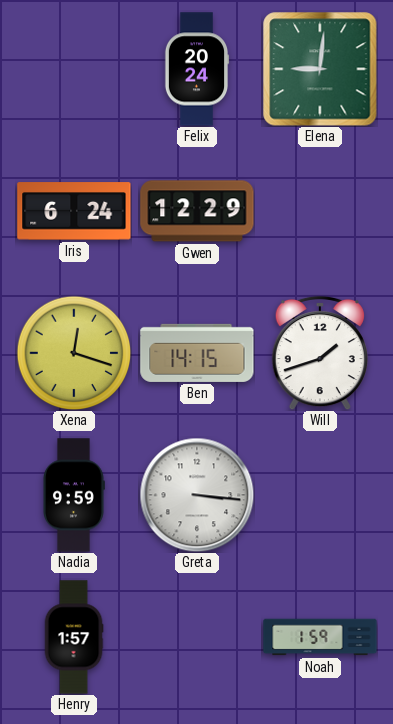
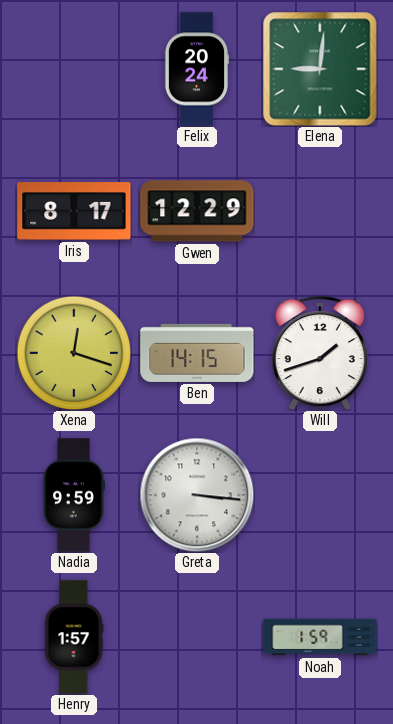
Iris: 6:24 -> 8:17 (74, 211)
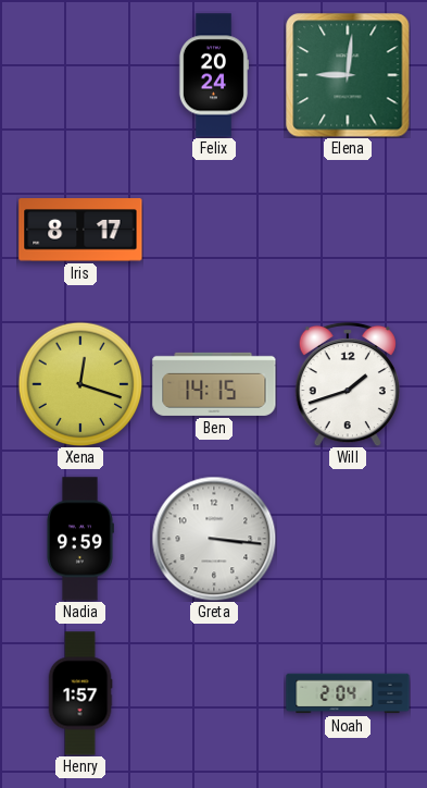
Gwen: 12:29 -> none (197, 211)
Noah: 1:59 -> 2:04 (348, 693)
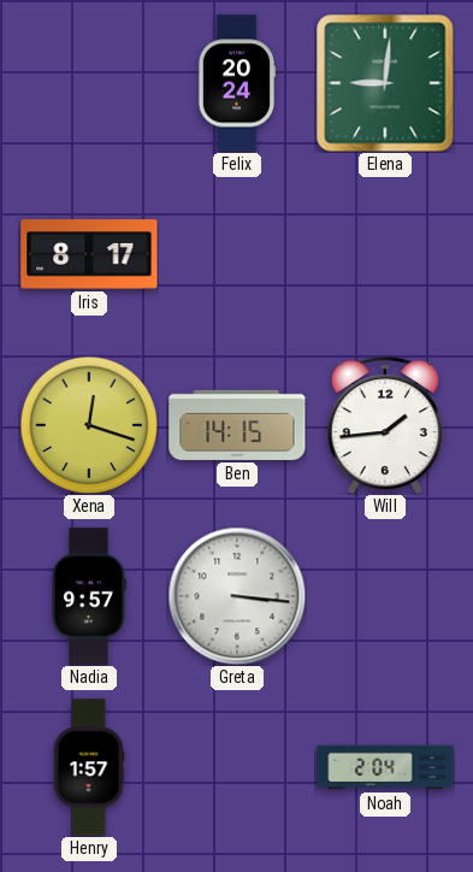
Will: 1:42 -> 1:44 (385, 425)
Nadia: 9:59 -> 9:57 (89, 596)
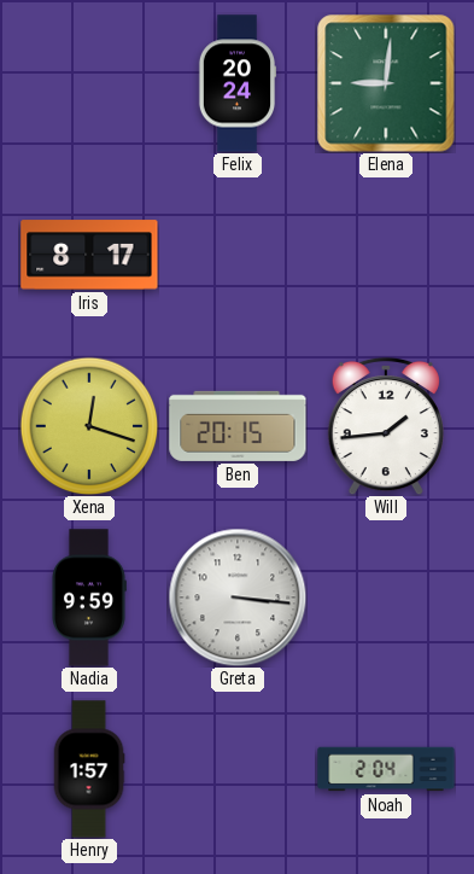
Ben: 14:15 -> 20:15 (238, 426)
Nadia: 9:57 -> 9:59 (89, 598)
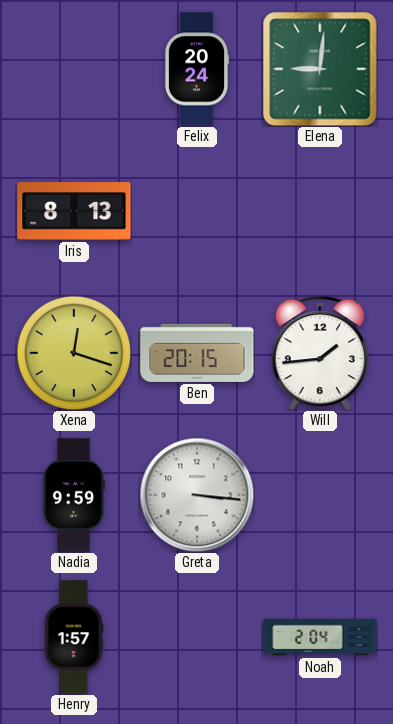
Iris: 8:17 -> 8:13 (74, 211)
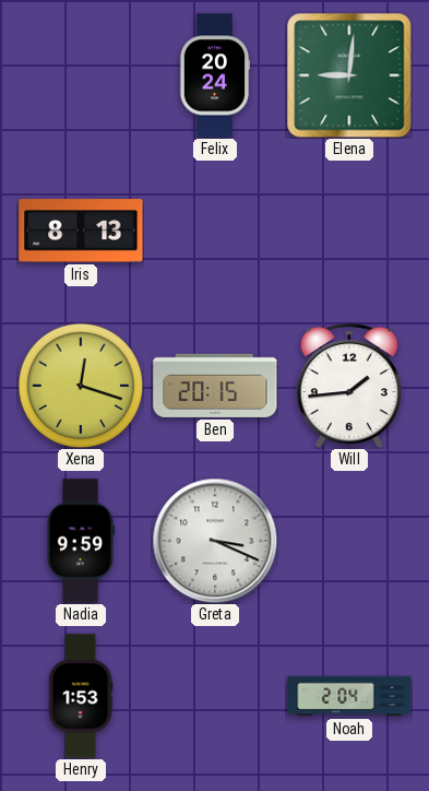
Greta: 3:16 -> 3:19 (215, 541)
Henry: 1:57 -> 1:53 (81, 696)
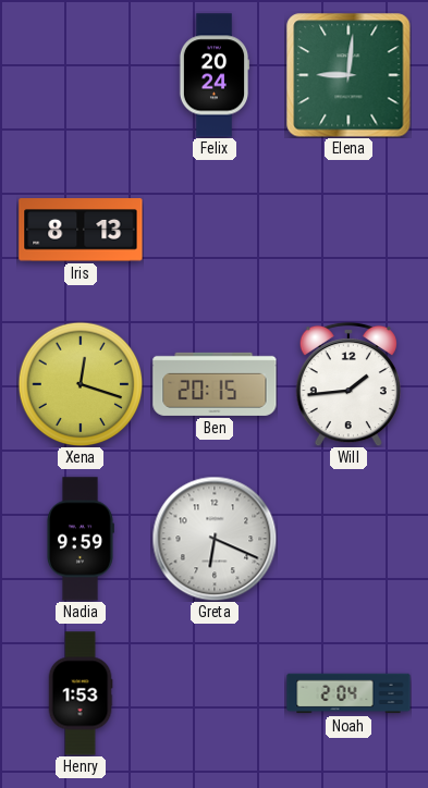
Greta: 3:19 -> 6:19 (215, 539)
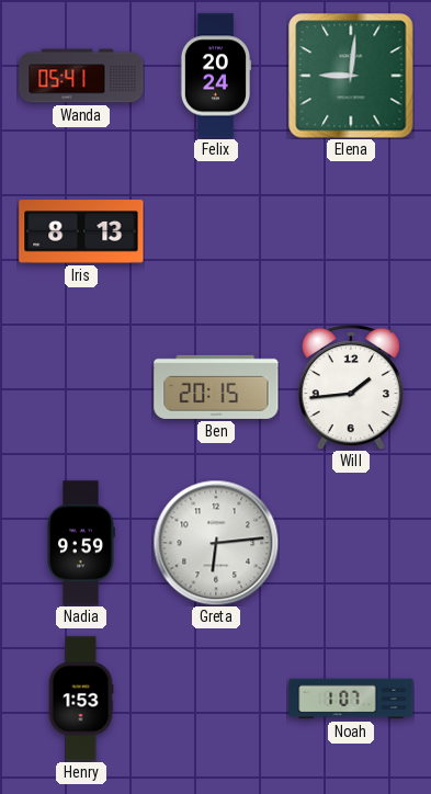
Wanda: none -> 05:41 (81, 76)
Xena: 12:18 -> none (81, 384)
Greta: 6:19 -> 6:14 (216, 543)
Noah: 2:04 -> 1:07 (351, 699)
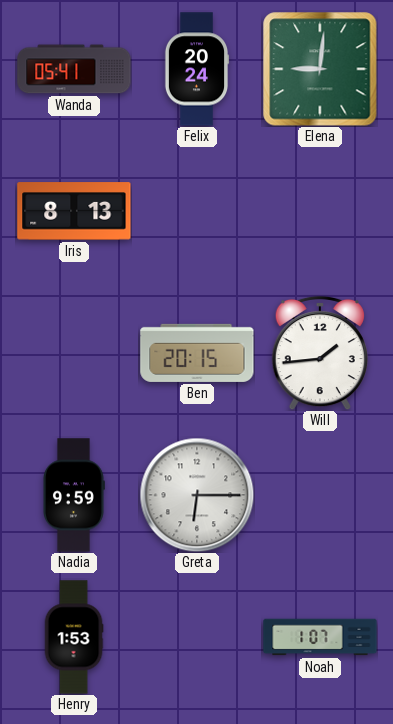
Greta: 6:14 -> 6:15 (197, 495)
